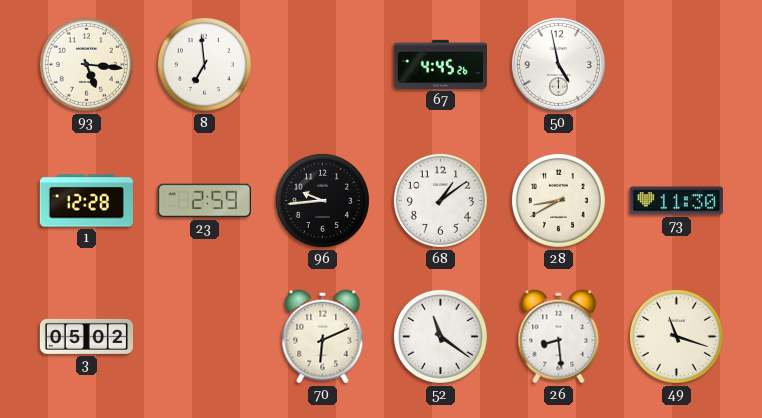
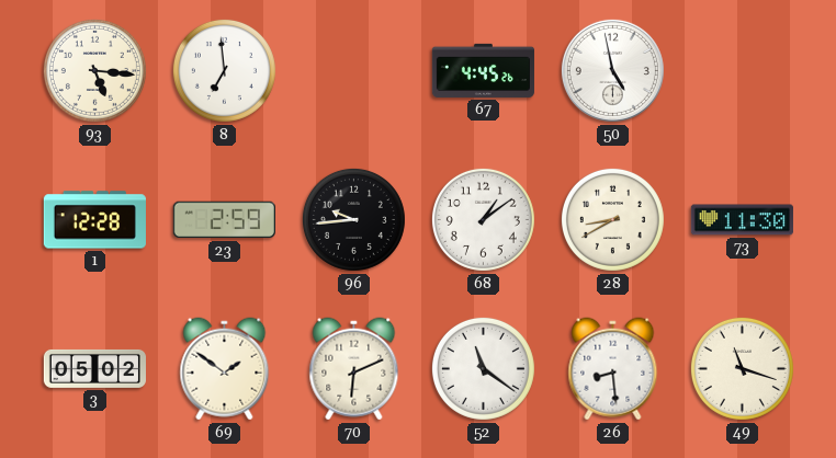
69: none -> 1:51 (225, 369)
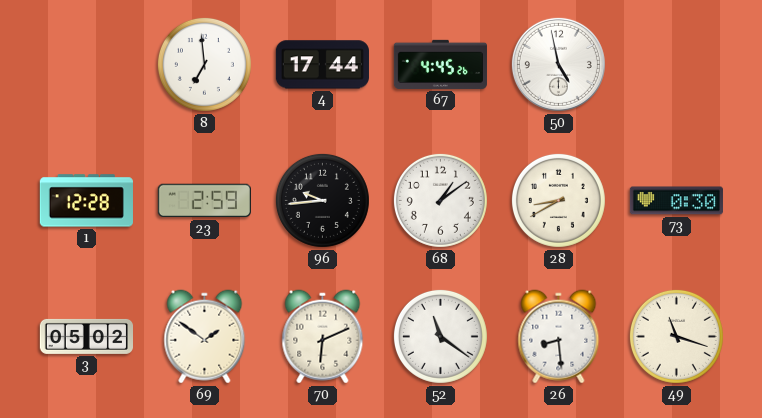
93: 5:16 -> none (94, 70)
4: none -> 17:44 (322, 65)
73: 11:30 -> 0:30 (676, 201)
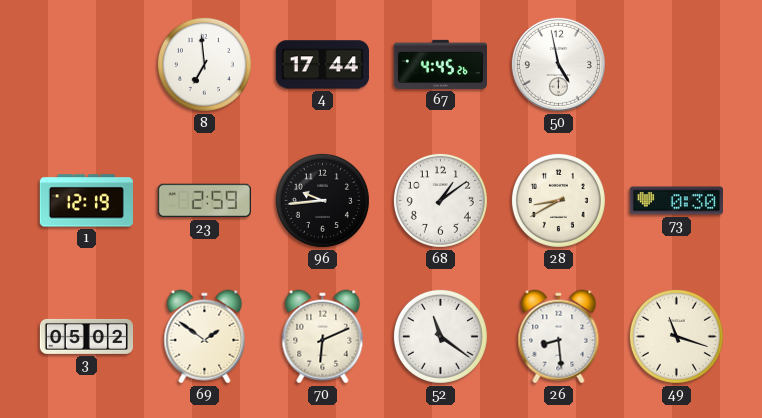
1: 12:28 -> 12:19 (86, 201)
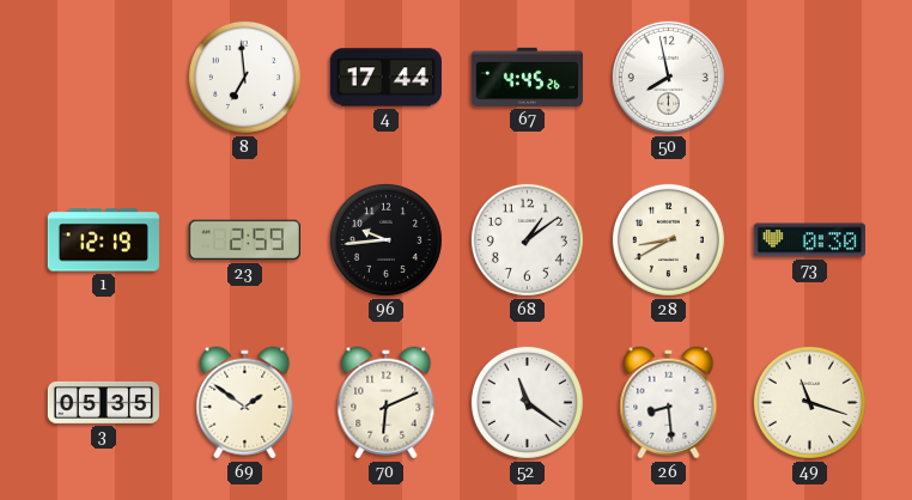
50: 4:58 -> 7:58 (668, 77)
3: 05:02 -> 05:35 (103, 402)
